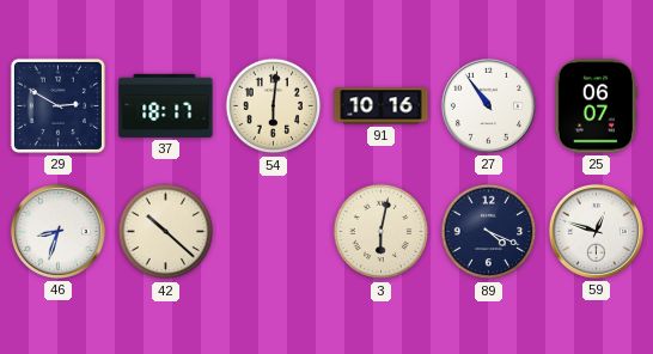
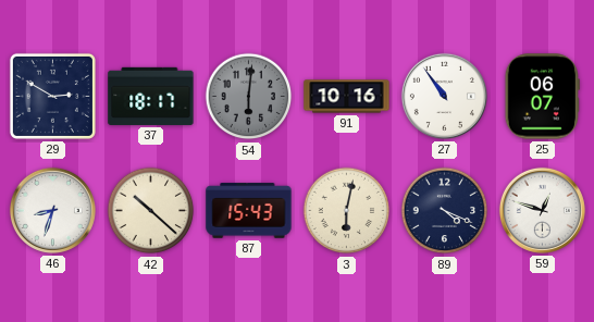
54 dial: cream -> grey (249, 97)
87: none -> 15:43 (249, 211)
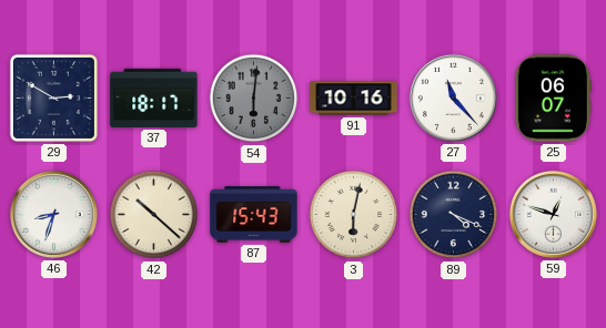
27: 10:54 -> 11:23 (453, 98)
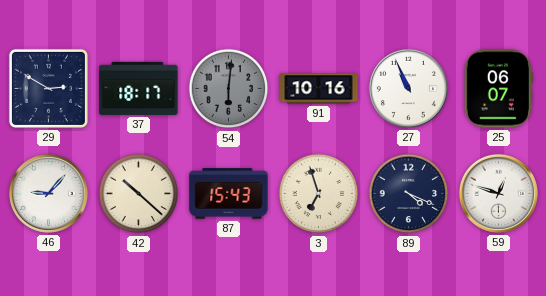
27: 11:23 -> 10:56 (408, 88)
46: 8:33 -> 9:07 (48, 193)
3: 6:02 -> 6:57 (319, 194)
